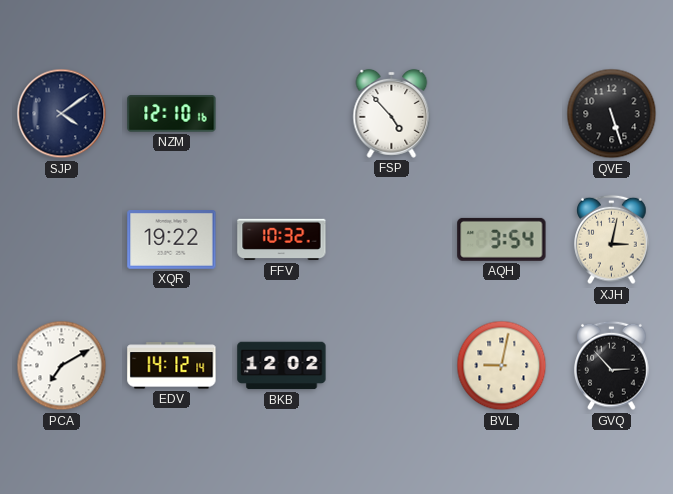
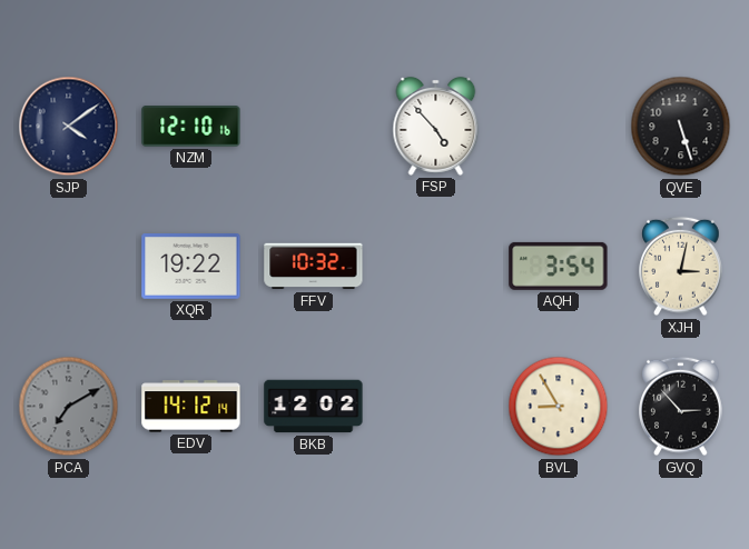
PCA dial: white -> grey (69, 407)
BVL: 9:02 -> 8:55 (559, 407)
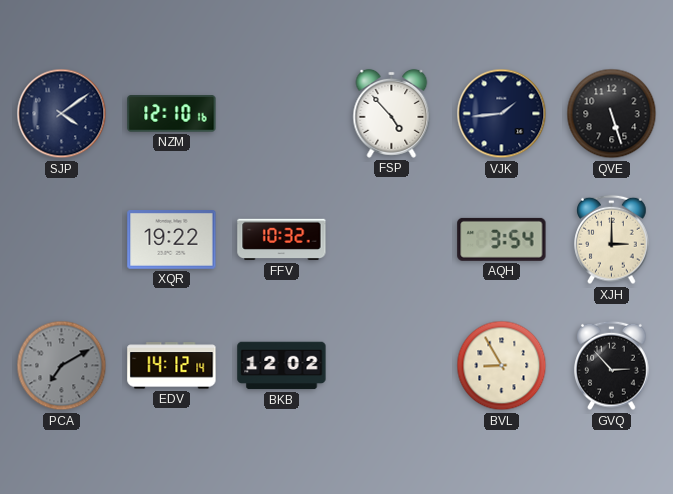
VJK: none -> 1:44 (502, 114)
XJH: 3:02 -> 3:00 (612, 240)
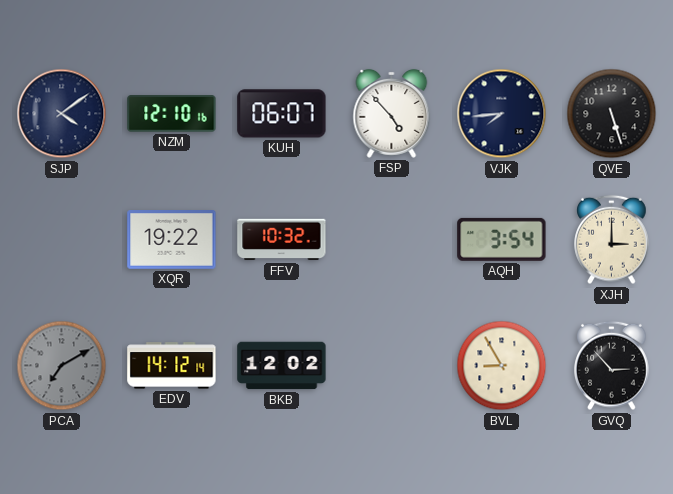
KUH: none -> 06:07 (282, 114)
VJK: 1:44 -> 7:44 (502, 114)
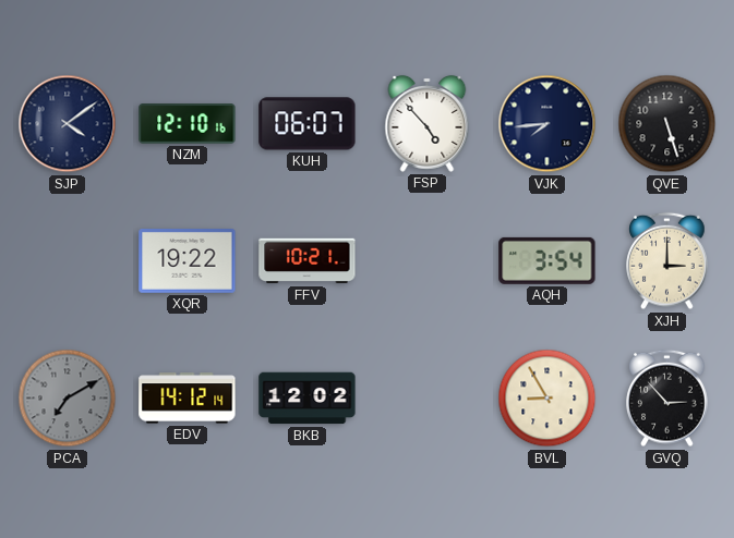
FFV: 10:32 -> 10:21 (308, 261)
